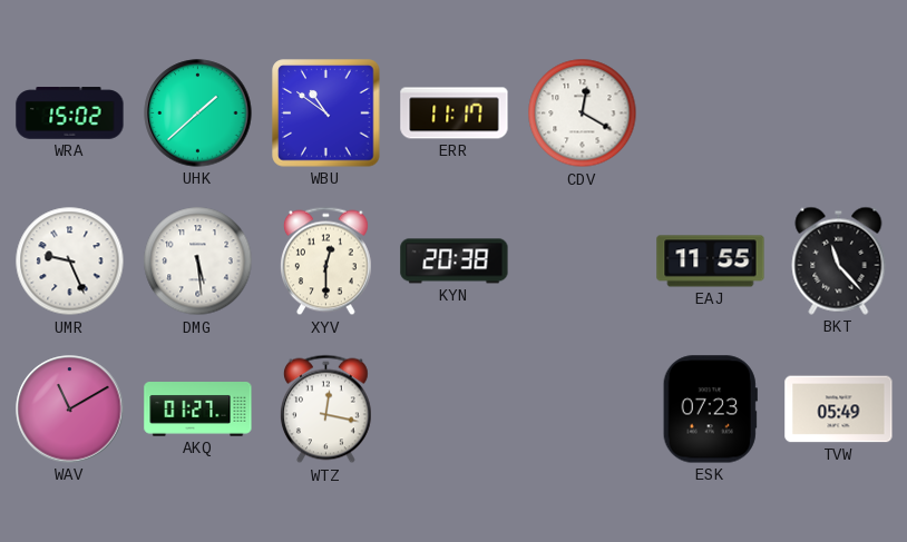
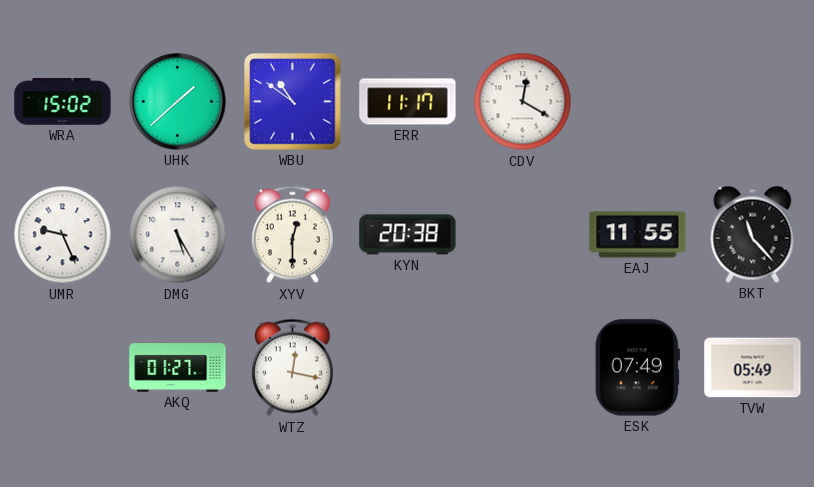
DMG: 5:29 -> 5:25 (178, 235)
WAV: 11:10 -> none (70, 410)
ESK: 07:23 -> 07:49 (637, 368)
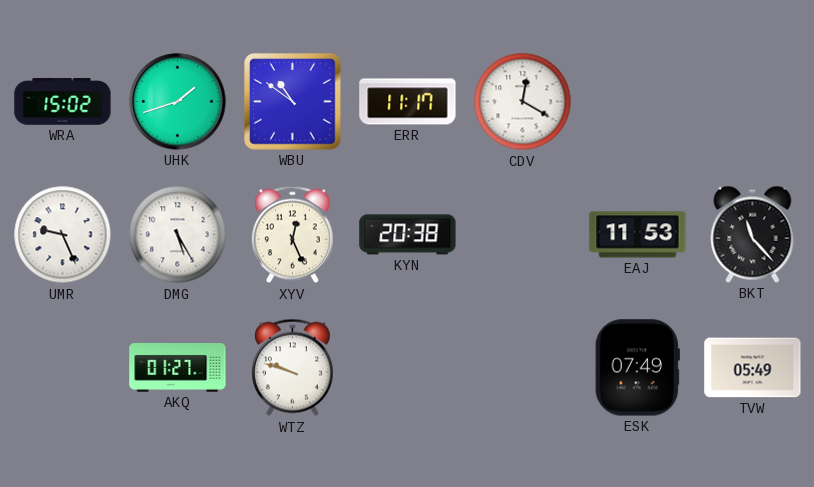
UHK: 1:38 -> 1:42 (178, 102)
XYV: 12:30 -> 12:26 (292, 235)
EAJ: 11:55 -> 11:53 (638, 235)
WTZ: 12:17 -> 9:48 (292, 368)
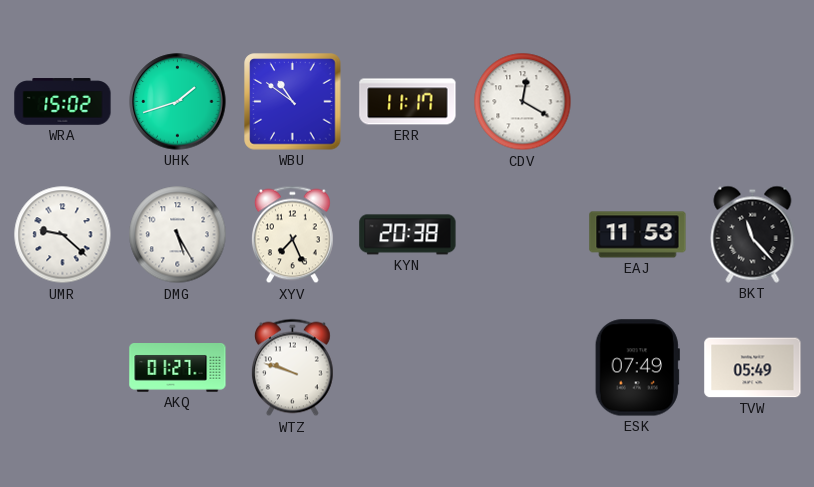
UMR: 9:26 -> 9:22 (63, 235)
XYV: 12:26 -> 7:26 (292, 235)
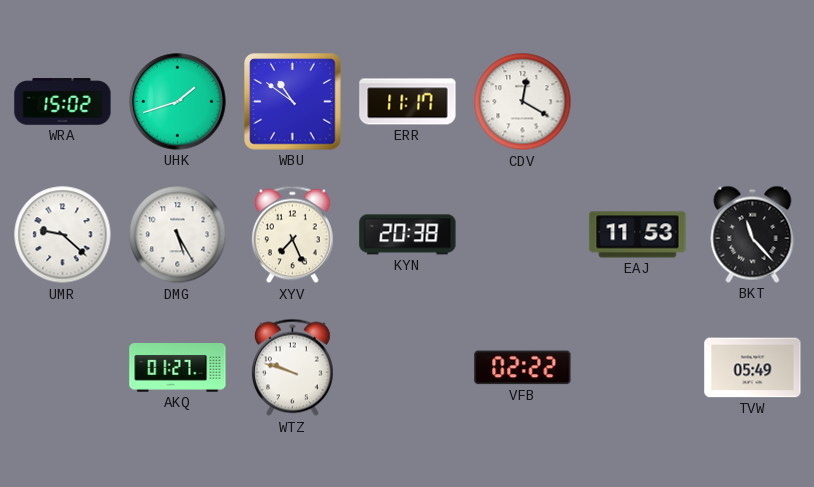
VFB: none -> 02:22 (523, 368)
ESK: 07:49 -> none (637, 368)
